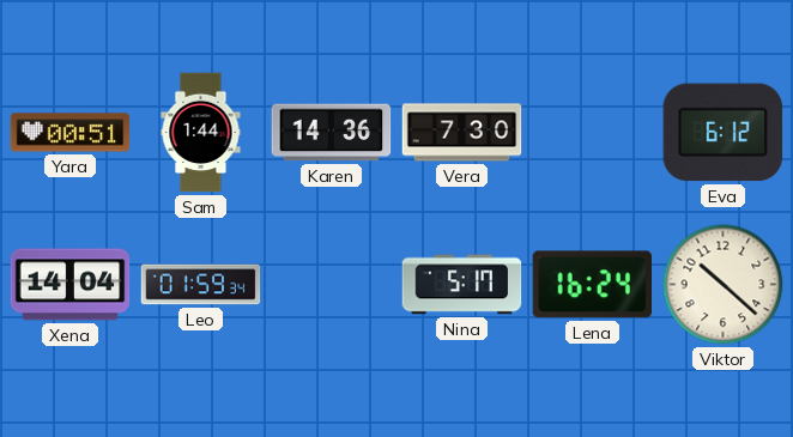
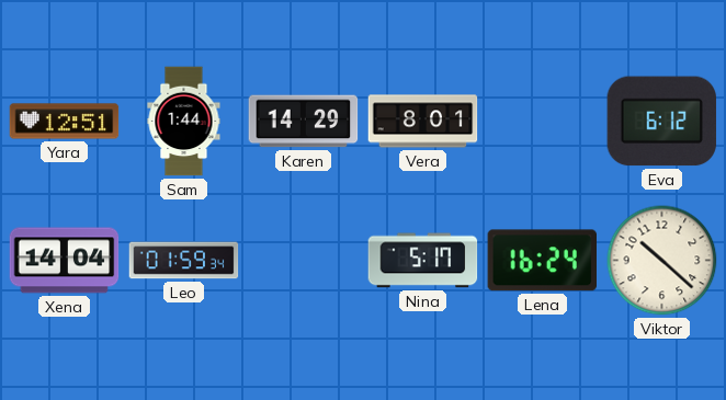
Yara: 00:51 -> 12:51 (65, 122)
Karen: 14:36 -> 14:29 (304, 122)
Vera: 7:30 -> 8:01 (423, 122)
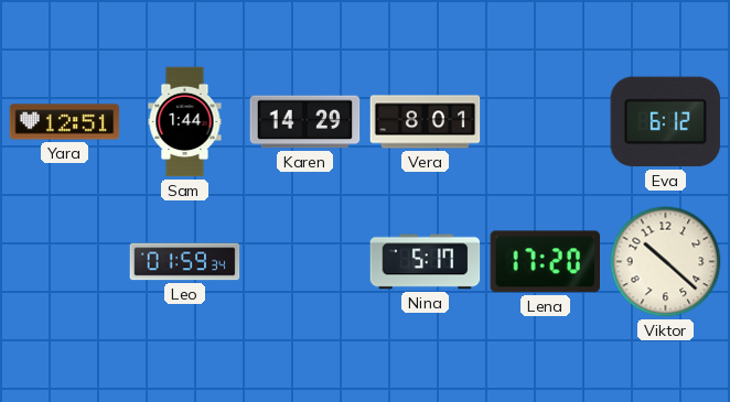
Xena: 14:04 -> none (65, 261)
Lena: 16:24 -> 17:20 (546, 262)
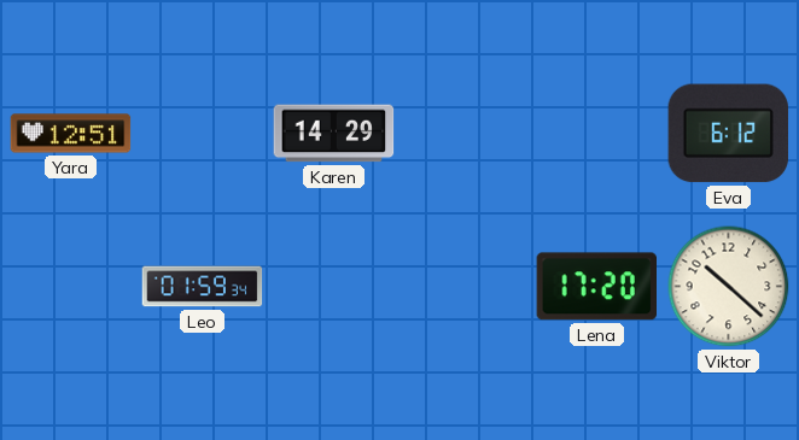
Sam: 1:44 -> none (185, 122)
Vera: 8:01 -> none (426, 122)
Nina: 5:17 -> none (426, 262)
